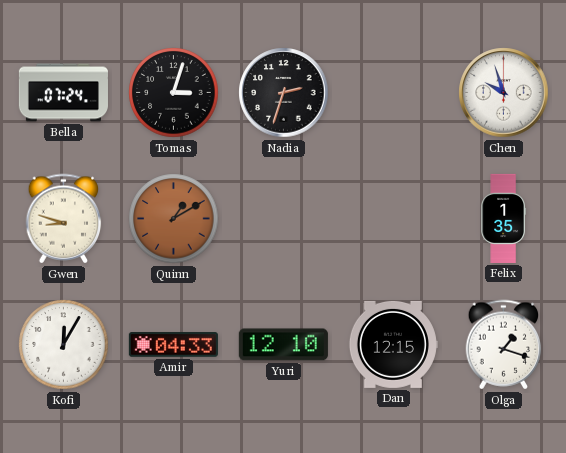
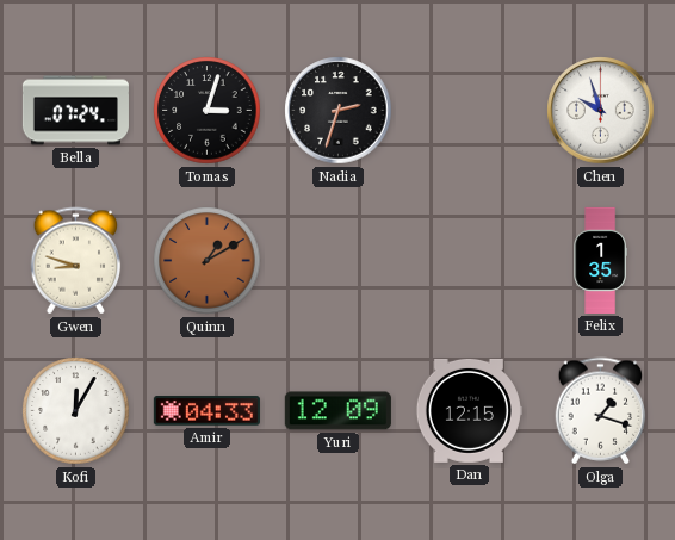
Yuri: 12:10 -> 12:09 (337, 411)
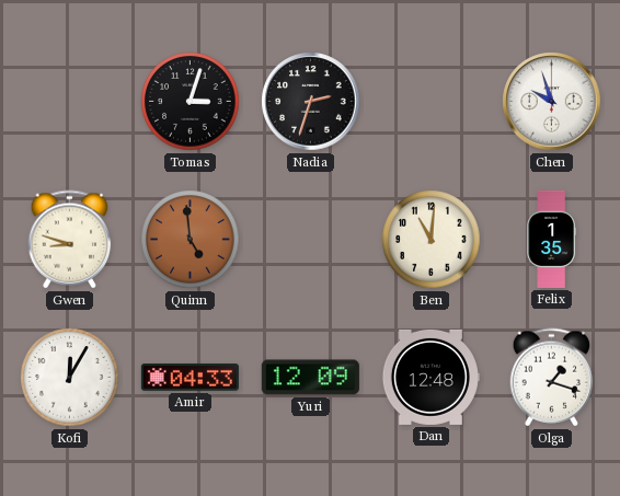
Bella: 07:24 -> none (75, 111)
Quinn: 1:10 -> 4:59 (191, 240)
Ben: none -> 11:01 (432, 240)
Dan: 12:15 -> 12:48 (430, 377)
